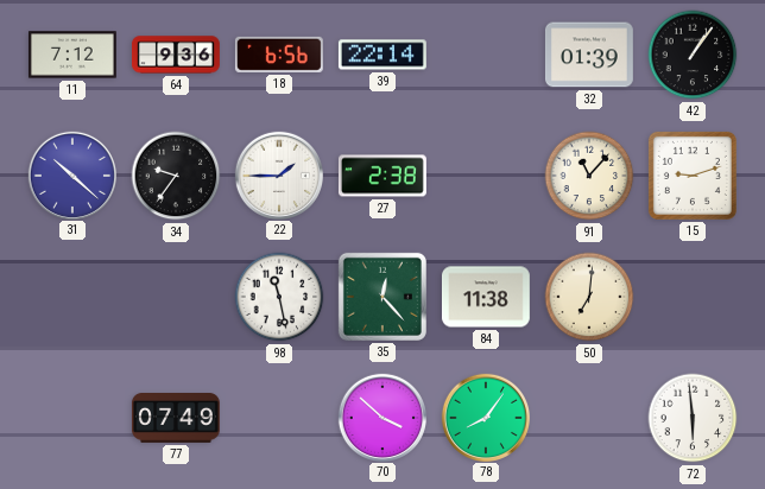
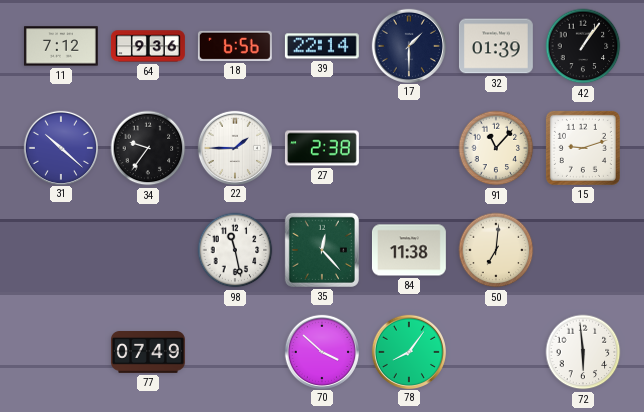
17: none -> 1:30 (408, 45)
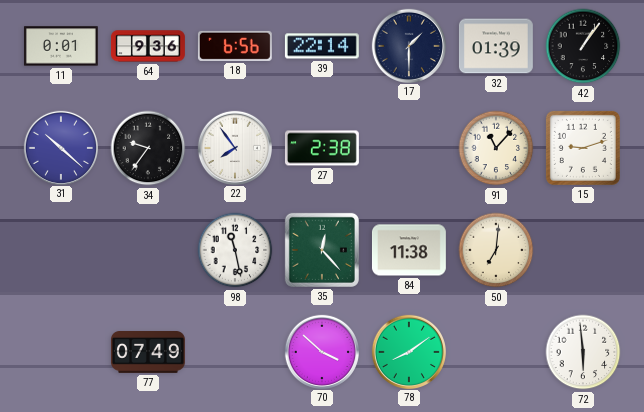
11: 7:12 -> 0:01 (61, 46)
22: 1:45 -> 7:54 (234, 147)
78: 8:06 -> 8:09 (408, 351)
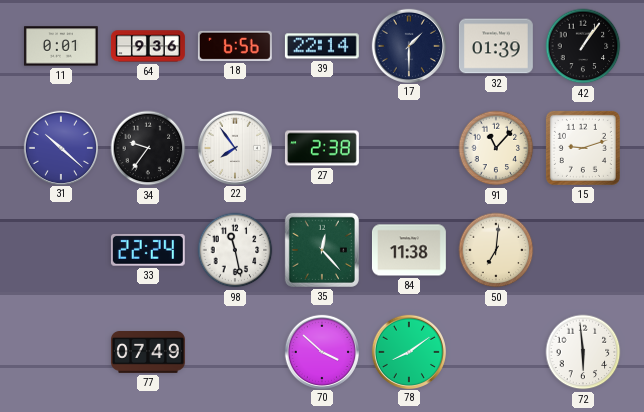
33: none -> 22:24 (148, 250)
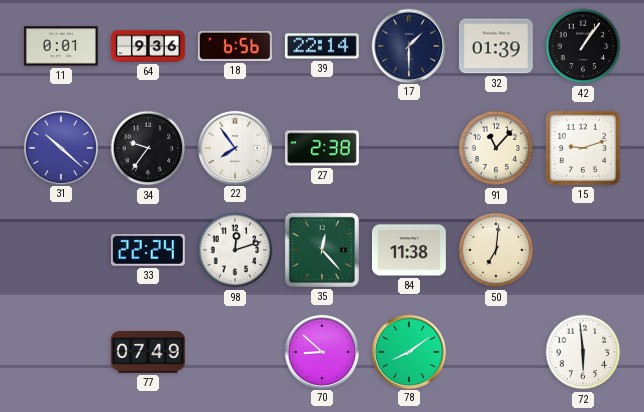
98: 11:28 -> 12:12 (235, 250)
70: 3:52 -> 8:52 (321, 351)
